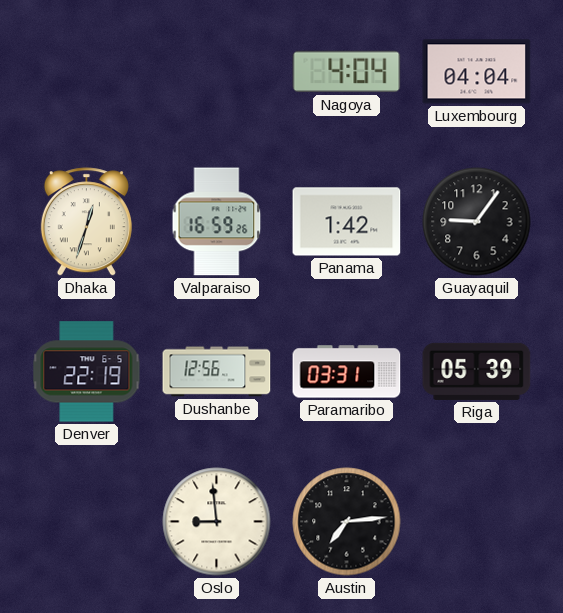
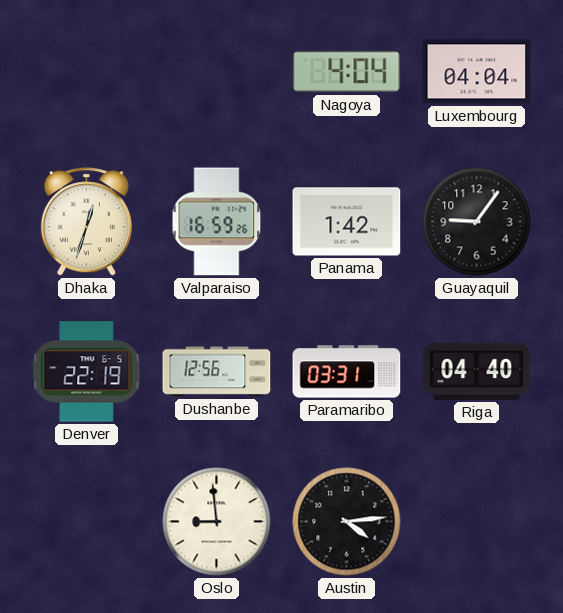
Riga: 05:39 -> 04:40 (477, 371)
Austin: 7:14 -> 4:14 (347, 522)
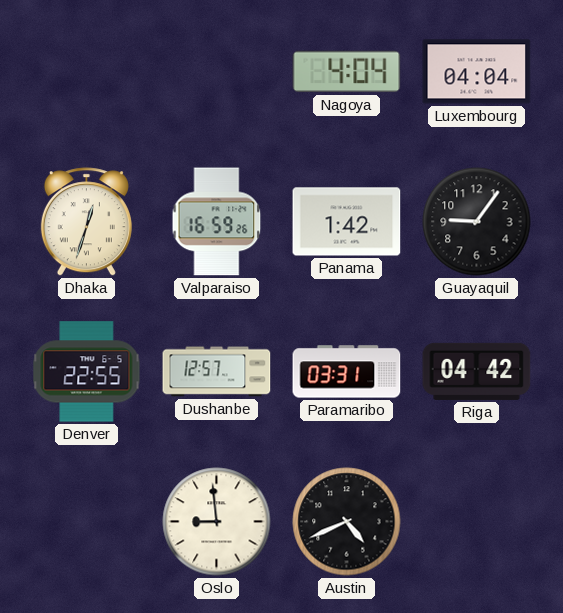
Denver: 22:19 -> 22:55 (87, 372)
Dushanbe: 12:56 -> 12:57 (217, 372)
Riga: 04:40 -> 04:42 (477, 371)
Austin: 4:14 -> 4:41 (347, 522)
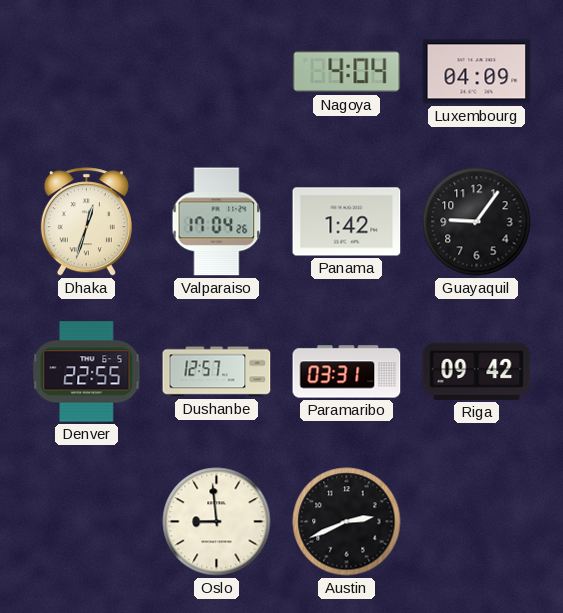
Luxembourg: 04:04 -> 04:09 (477, 72)
Valparaiso: 16:59 -> 17:04 (217, 222)
Riga: 04:42 -> 09:42 (477, 371)
Austin: 4:41 -> 2:41 (347, 522)
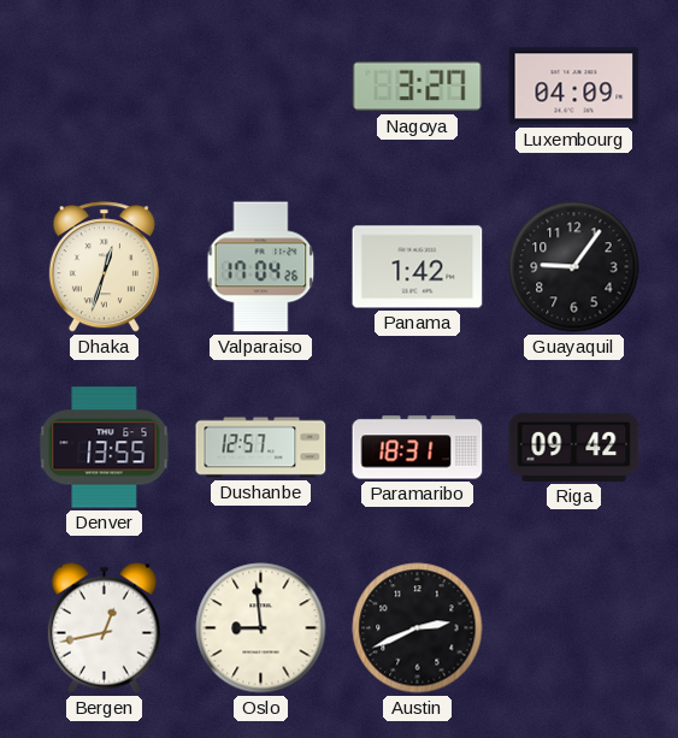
Nagoya: 4:04 -> 3:27 (418, 87)
Denver: 22:55 -> 13:55 (105, 448)
Paramaribo: 03:31 -> 18:31 (418, 448)
Bergen: none -> 12:43 (104, 627)
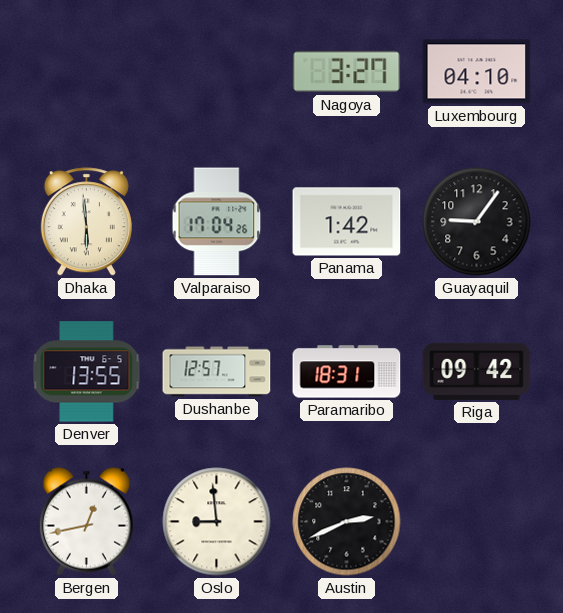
Luxembourg: 04:09 -> 04:10 (477, 72)
Dhaka: 12:33 -> 5:59 (86, 222)
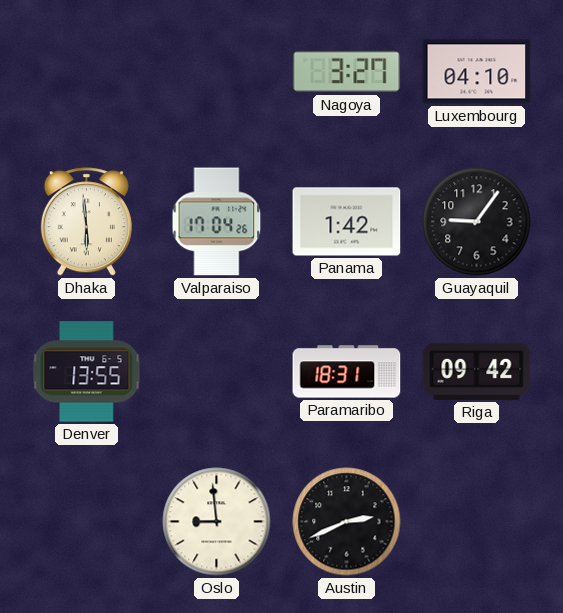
Dushanbe: 12:57 -> none (217, 372)
Bergen: 12:43 -> none (86, 521)
